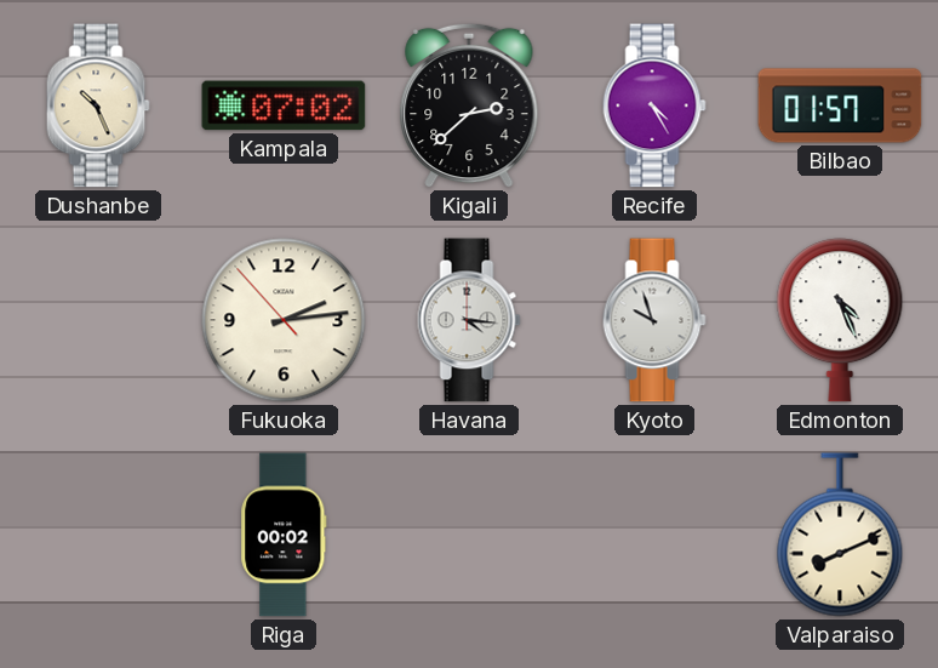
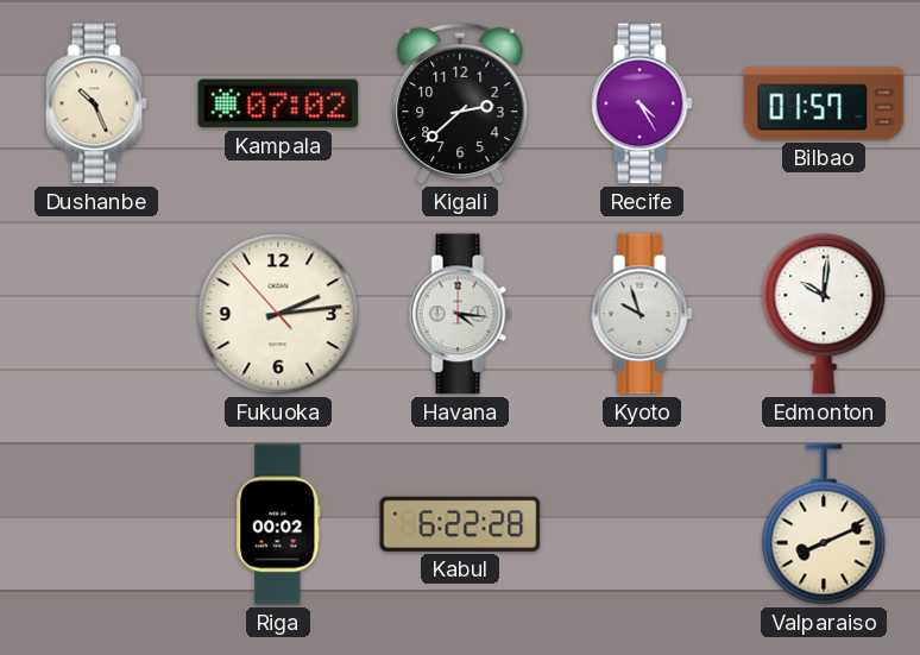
Edmonton: 4:26 -> 10:01 (824, 314)
Kabul: none -> 6:22 (460, 524)
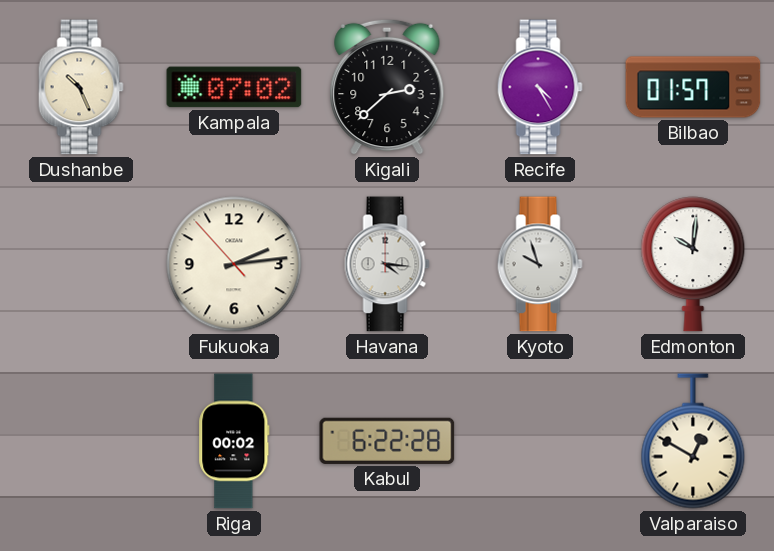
Valparaiso: 8:11 -> 12:50 (693, 441)
